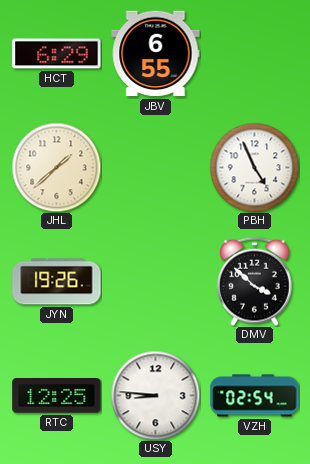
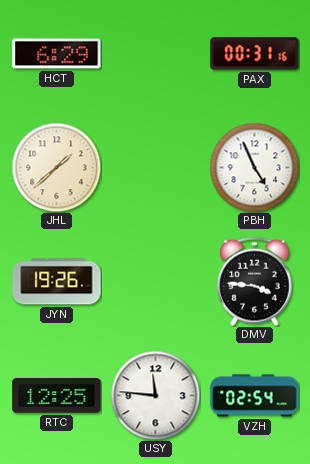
JBV: 6:55 -> none (156, 54)
PAX: none -> 00:31 (255, 54)
DMV: 3:52 -> 3:46 (255, 281)
USY: 8:46 -> 11:46 (155, 395)
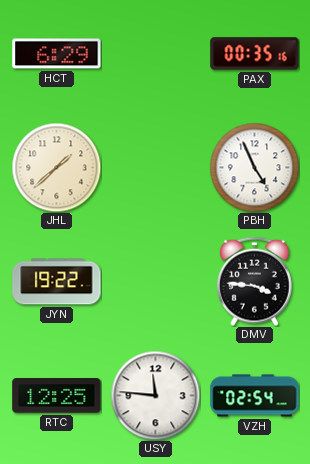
PAX: 00:31 -> 00:35 (255, 54)
JYN: 19:26 -> 19:22 (57, 282)
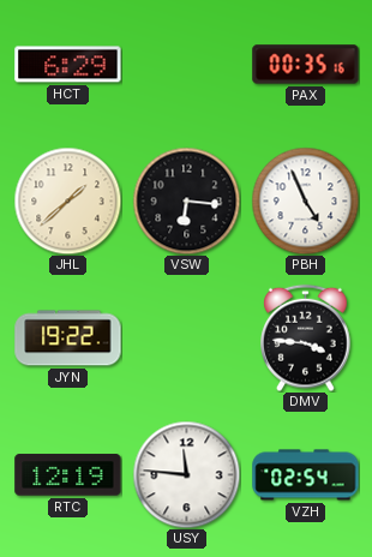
VSW: none -> 6:16 (186, 200)
RTC: 12:25 -> 12:19 (68, 475)
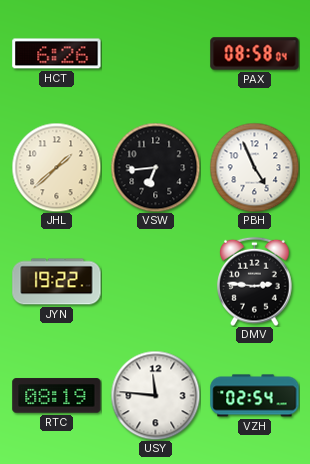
HCT: 6:29 -> 6:26 (57, 54)
PAX: 00:35 -> 08:58 (255, 54)
VSW: 6:16 -> 6:44 (155, 167)
DMV: 3:46 -> 2:46 (255, 281)
RTC: 12:19 -> 08:19 (57, 396)
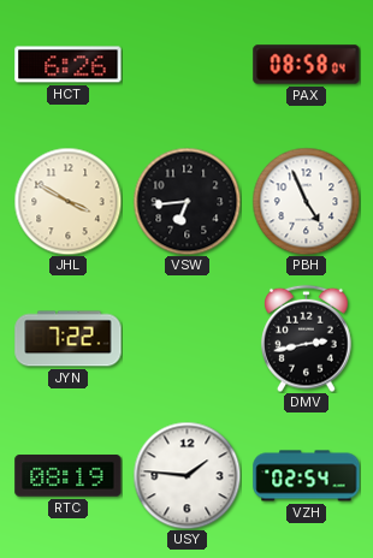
JHL: 1:38 -> 3:50 (67, 201)
JYN: 19:22 -> 7:22 (69, 339)
DMV: 2:46 -> 2:43 (307, 338)
USY: 11:46 -> 1:46 (186, 475)
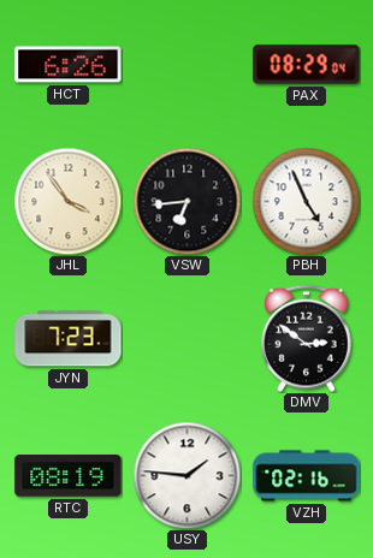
PAX: 08:58 -> 08:29 (307, 65)
JHL: 3:50 -> 3:54 (67, 201)
JYN: 7:22 -> 7:23 (69, 339)
DMV: 2:43 -> 2:51 (307, 338)
VZH: 02:54 -> 02:16 (307, 476)
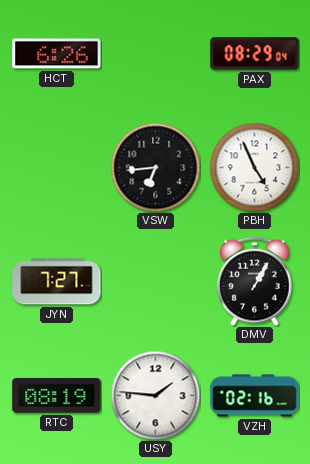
JHL: 3:54 -> none (67, 201)
JYN: 7:23 -> 7:27 (57, 282)
DMV: 2:51 -> 1:05 (255, 281)
